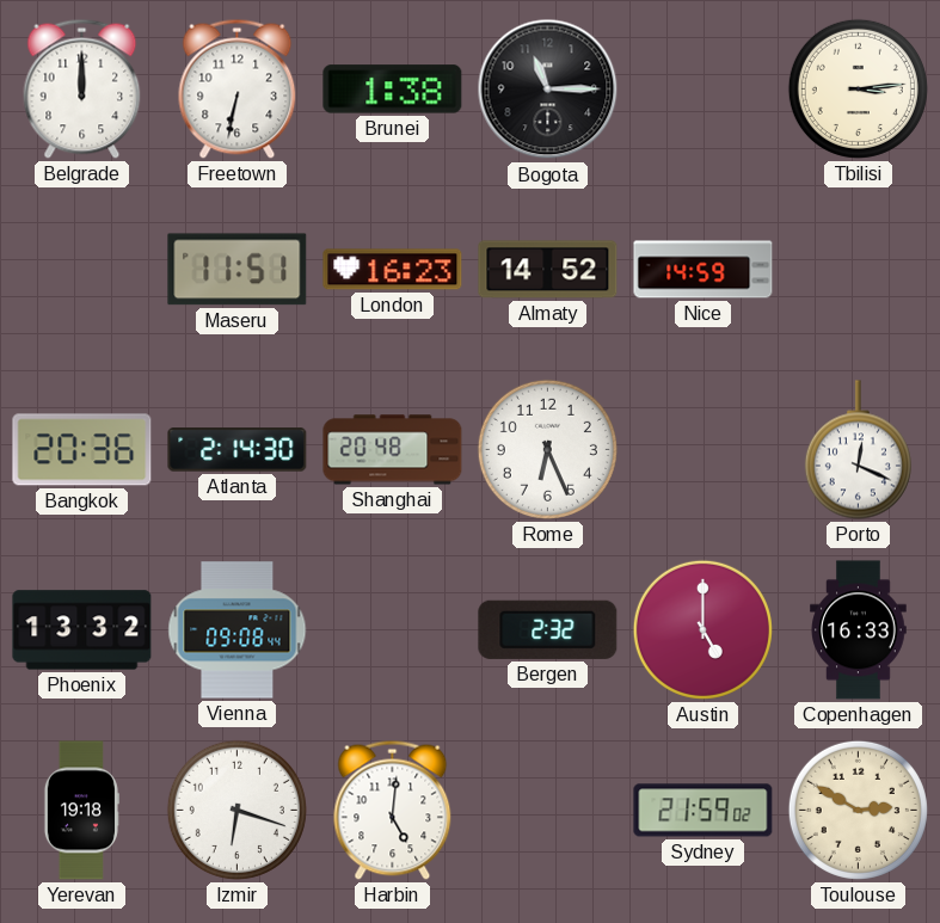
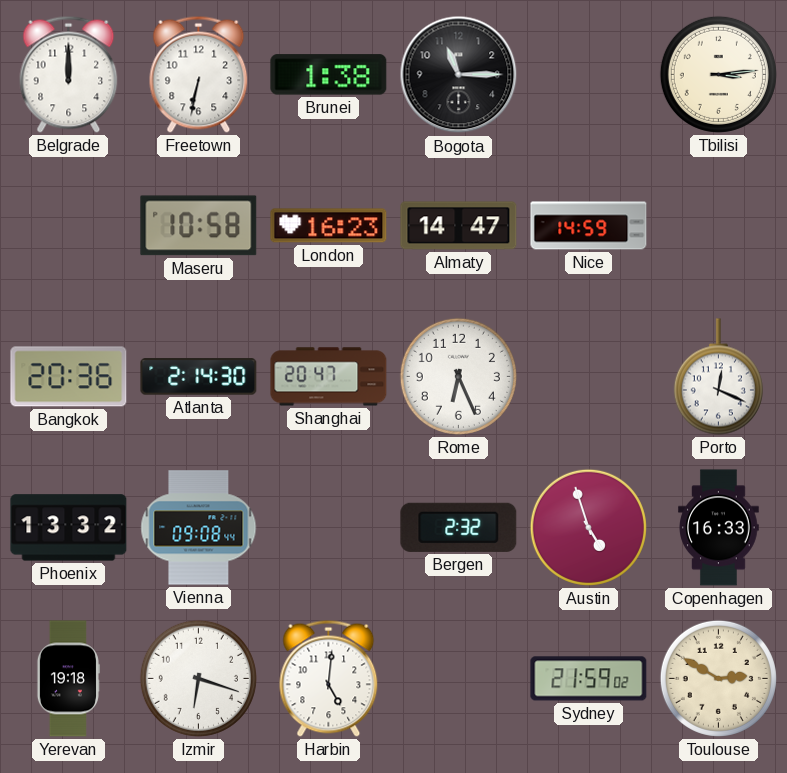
Maseru: 11:51 -> 10:58 (199, 226)
Almaty: 14:52 -> 14:47 (459, 226)
Shanghai: 20:48 -> 20:47 (329, 377)
Austin: 5:00 -> 4:57 (588, 527)
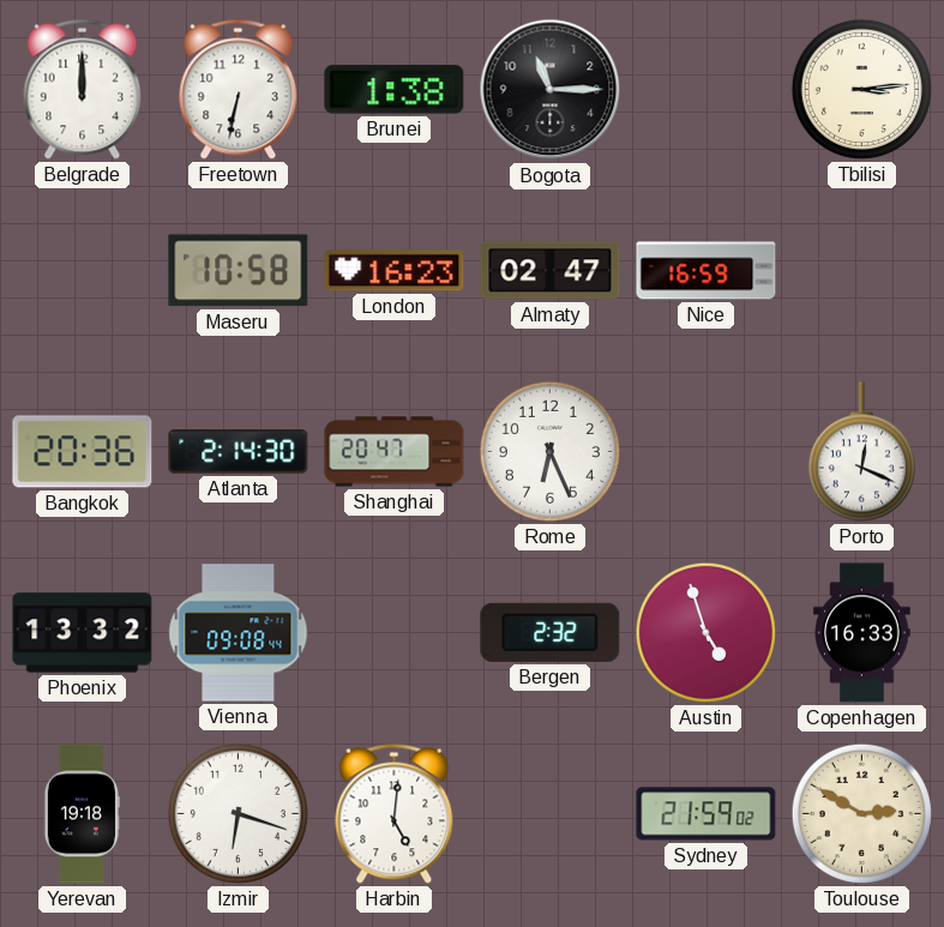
Almaty: 14:47 -> 02:47 (551, 271)
Nice: 14:59 -> 16:59 (707, 271)
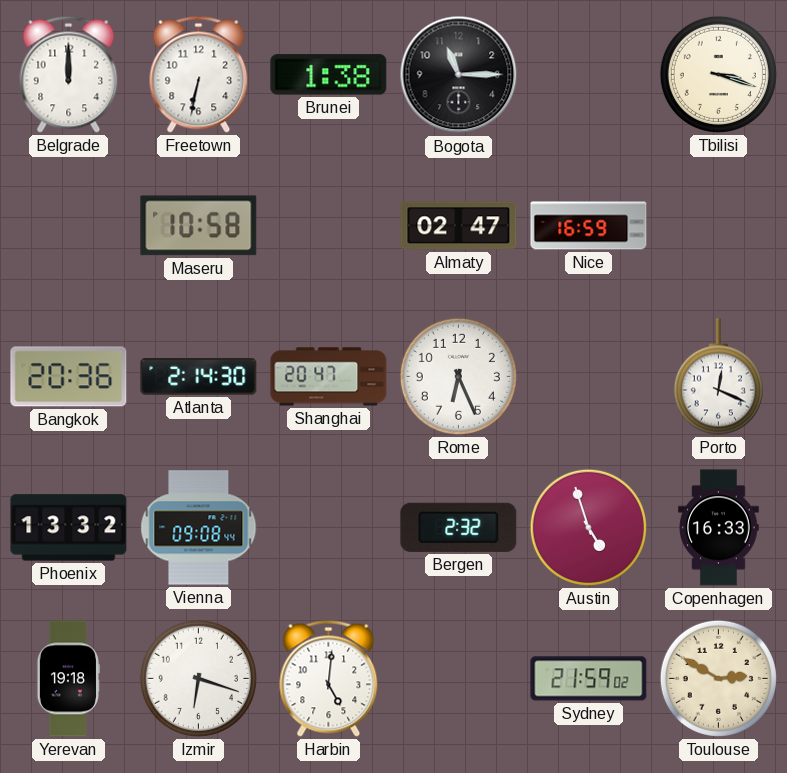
Tbilisi: 3:14 -> 3:18 (718, 74)
London: 16:23 -> none (395, 271)
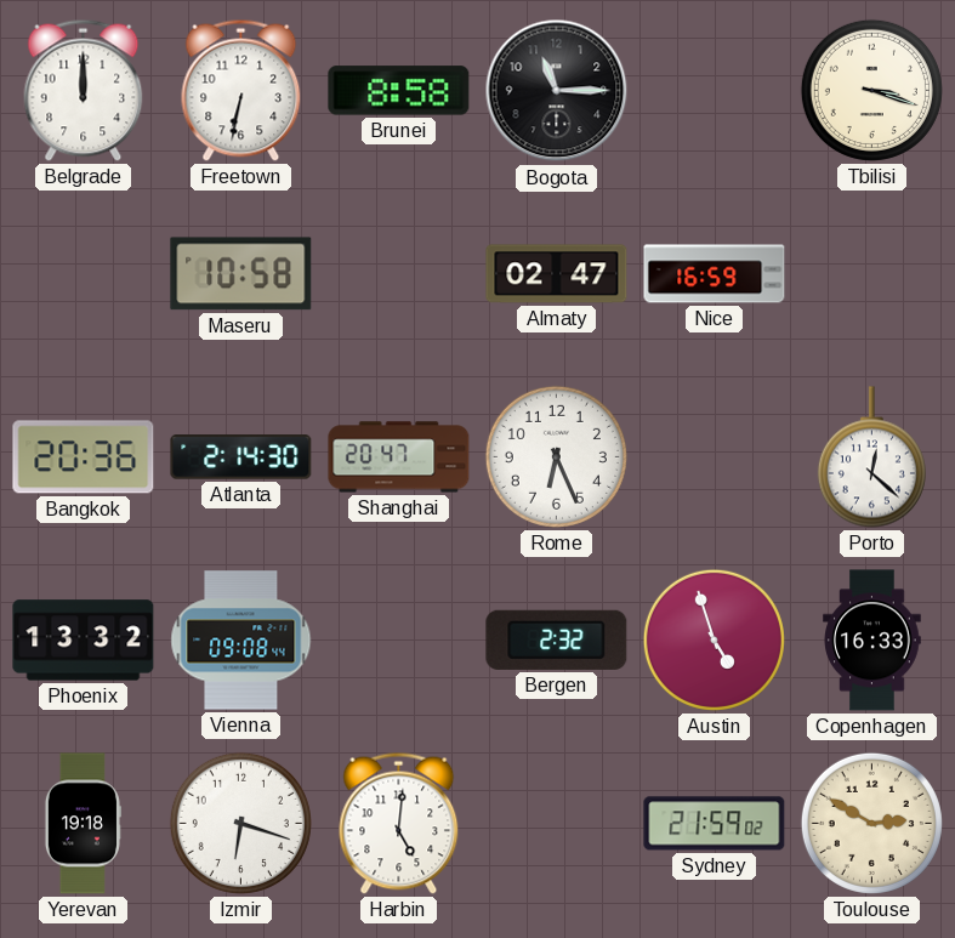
Brunei: 1:38 -> 8:58 (399, 91)
Porto: 12:19 -> 12:22 (871, 457)
